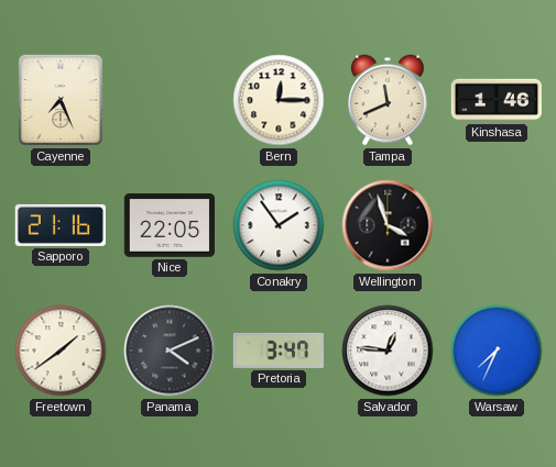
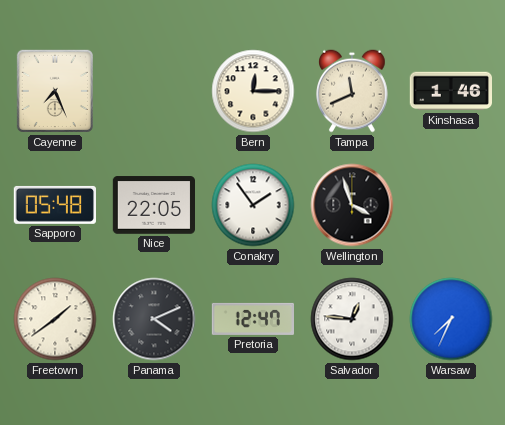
Sapporo: 21:16 -> 05:48 (54, 205)
Pretoria: 3:47 -> 12:47 (252, 319)
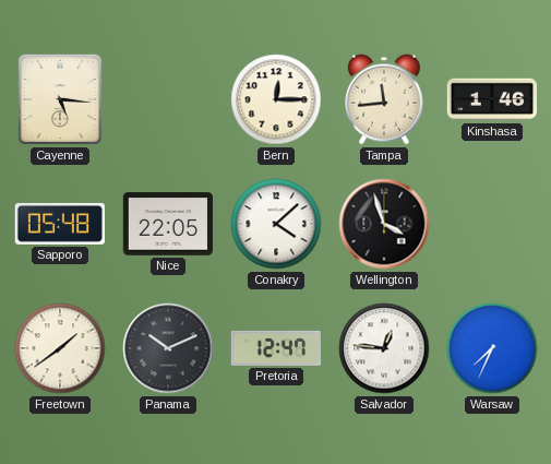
Cayenne: 7:26 -> 5:16 (60, 99)
Tampa: 11:41 -> 11:44 (385, 99)
Conakry: 1:54 -> 4:08 (276, 224)
Panama: 4:11 -> 10:11 (168, 348)
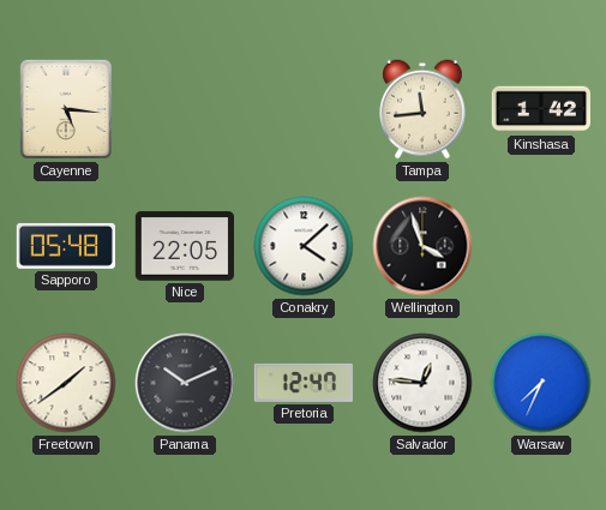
Bern: 12:15 -> none (276, 99)
Kinshasa: 1:46 -> 1:42 (540, 109)
